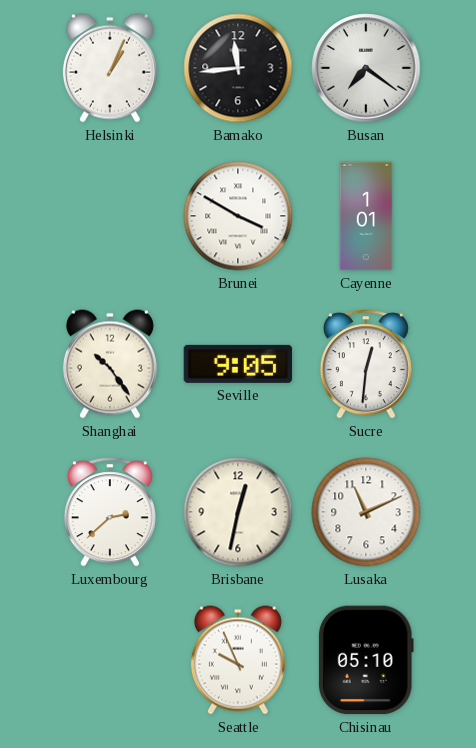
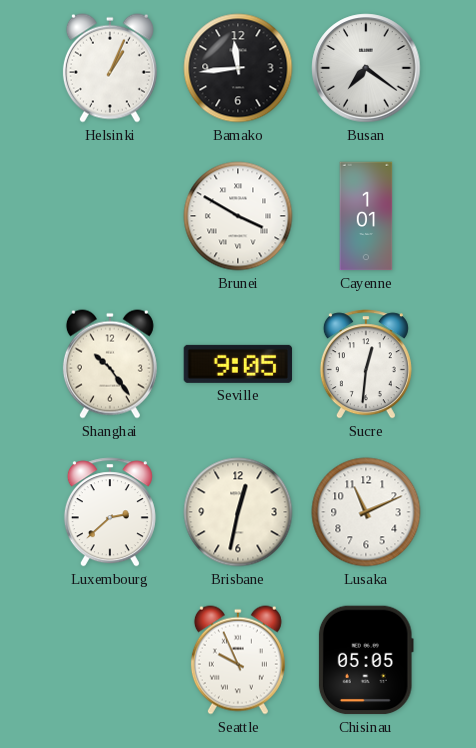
Chisinau: 05:10 -> 05:05 (366, 660)
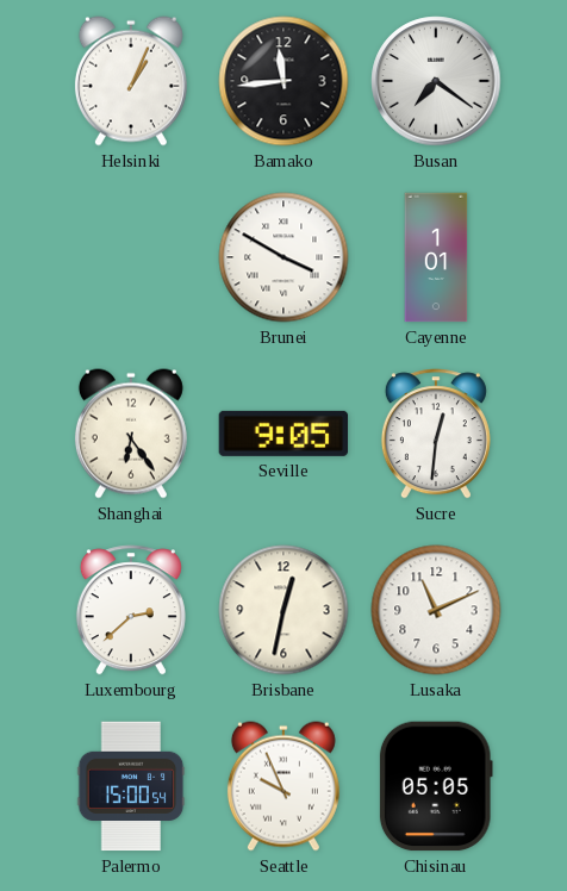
Shanghai: 10:24 -> 6:24 (131, 434)
Palermo: none -> 15:00 (131, 786)
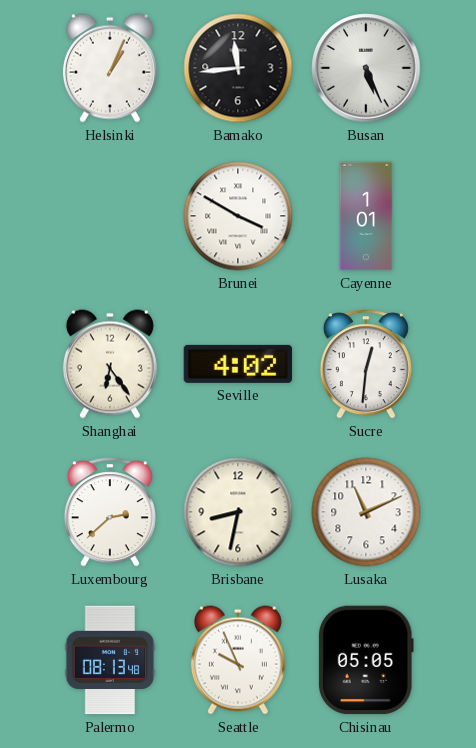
Busan: 7:21 -> 5:26 (366, 68)
Seville: 9:05 -> 4:02 (238, 364)
Brisbane: 12:32 -> 8:32 (238, 512)
Palermo: 15:00 -> 08:13 (110, 660)
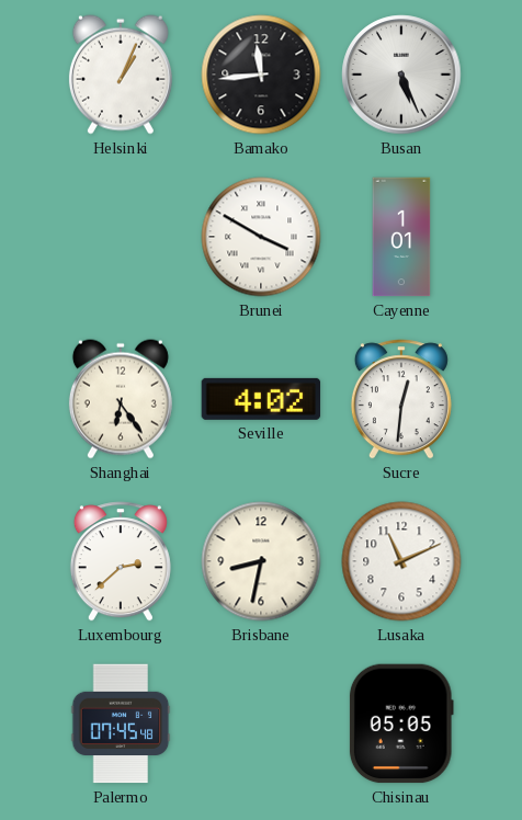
Palermo: 08:13 -> 07:45 (121, 724)
Seattle: 9:56 -> none (238, 660)
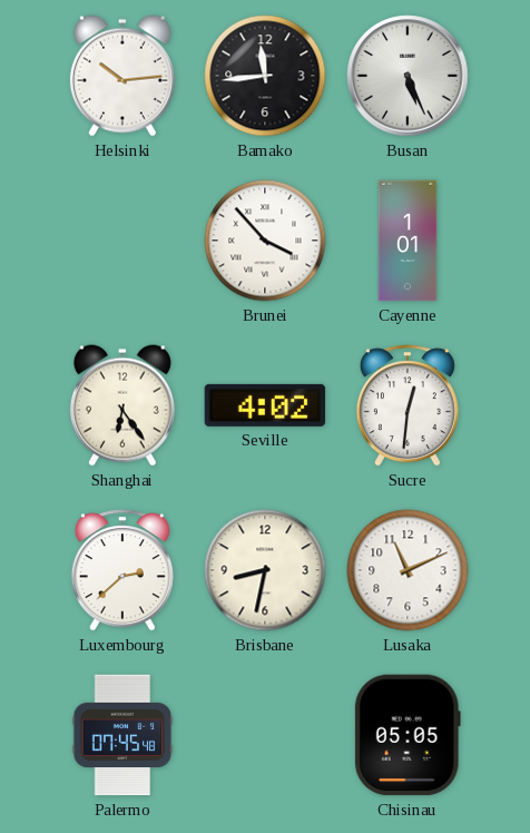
Helsinki: 1:04 -> 10:14 (122, 76)
Brunei: 3:50 -> 3:53 (265, 241)
